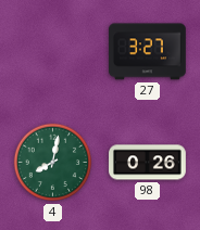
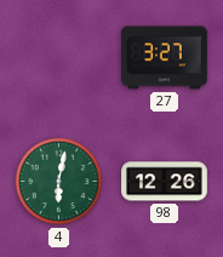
4: 8:02 -> 6:02 (59, 182)
98: 0:26 -> 12:26 (165, 182)
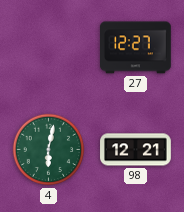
27: 3:27 -> 12:27 (136, 48)
98: 12:26 -> 12:21 (136, 150)
